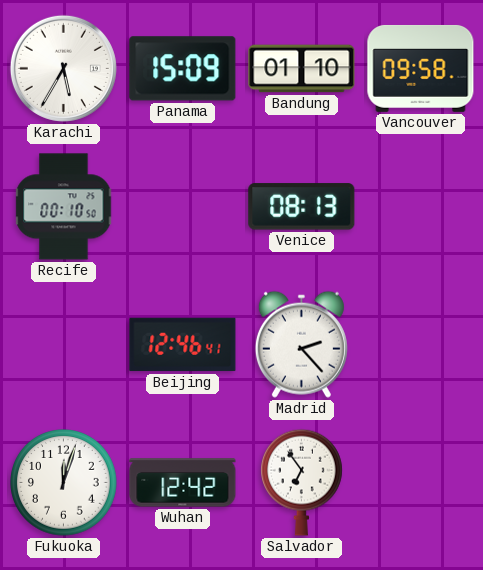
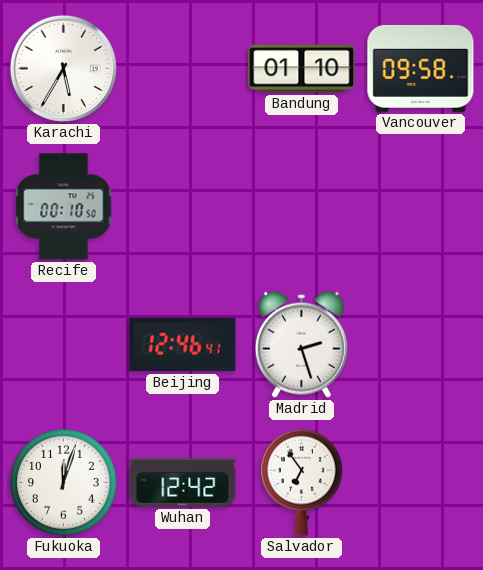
Panama: 15:09 -> none (183, 69)
Venice: 08:13 -> none (302, 207)
Madrid: 2:23 -> 2:27 (301, 344)
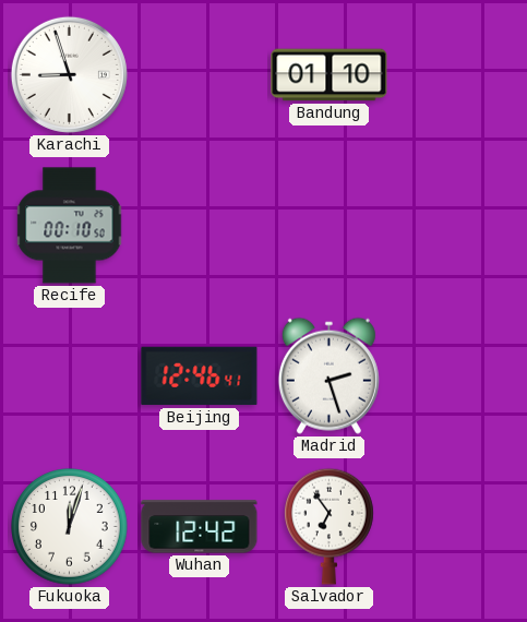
Karachi: 5:35 -> 8:57 (69, 74)
Vancouver: 09:58 -> none (421, 68)
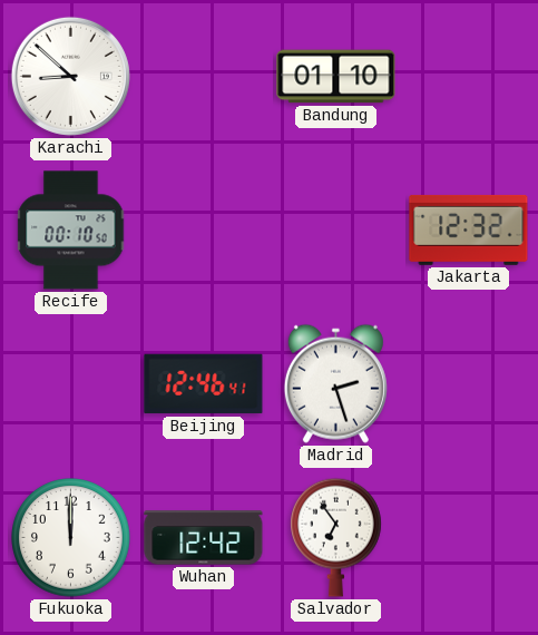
Karachi: 8:57 -> 8:52 (70, 76)
Jakarta: none -> 12:32 (469, 229)
Fukuoka: 12:03 -> 12:00 (71, 538)
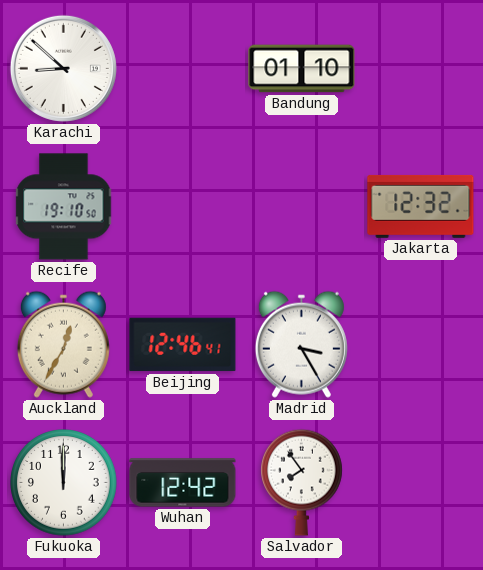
Recife: 00:10 -> 19:10 (64, 207)
Auckland: none -> 12:35 (63, 344)
Madrid: 2:27 -> 3:25 (301, 344)
Salvador: 6:54 -> 7:54 (302, 482)
